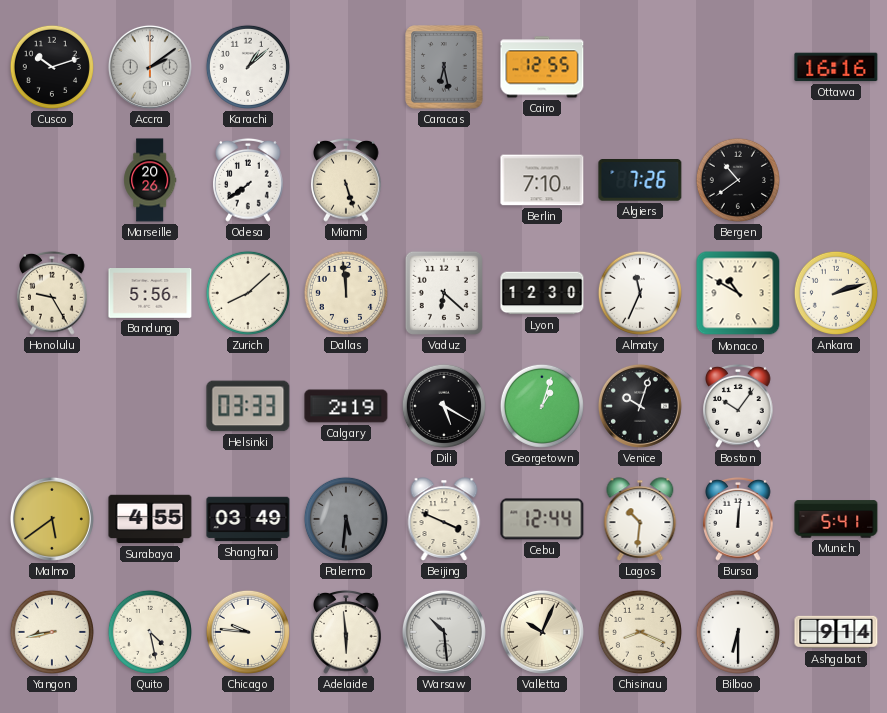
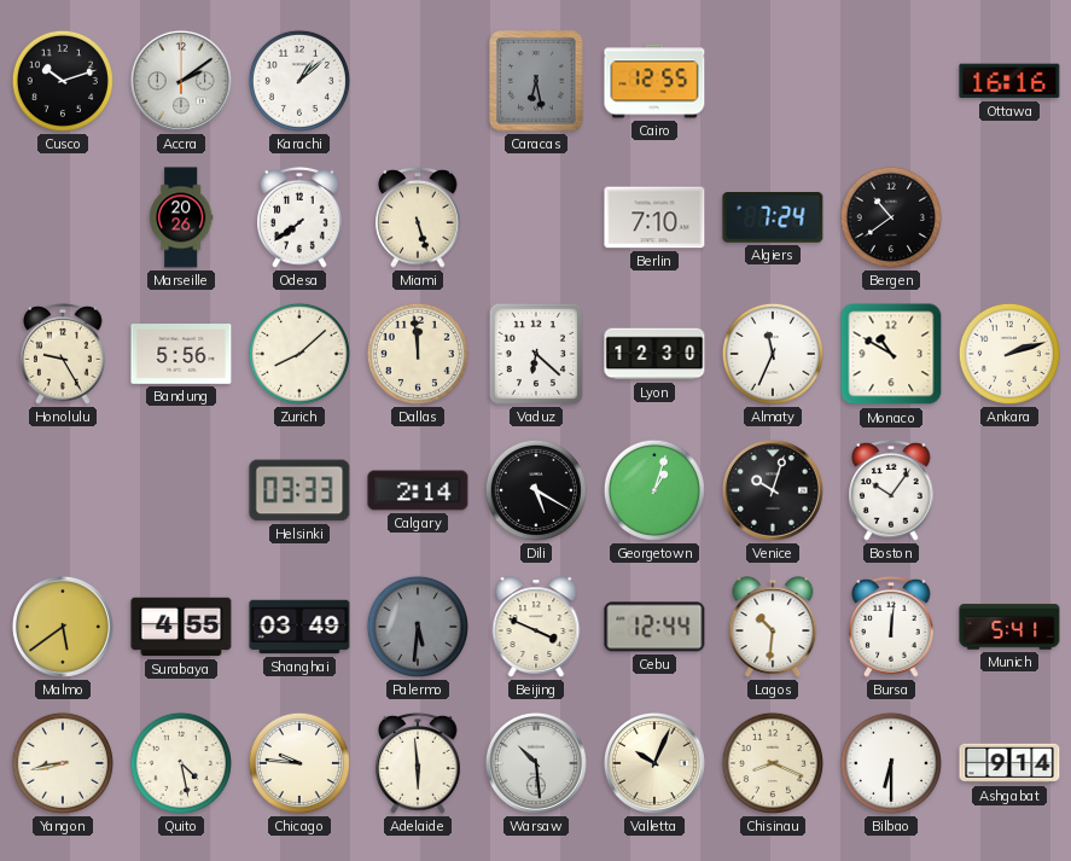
Algiers: 7:26 -> 7:24 (773, 219)
Calgary: 2:19 -> 2:14 (418, 490)
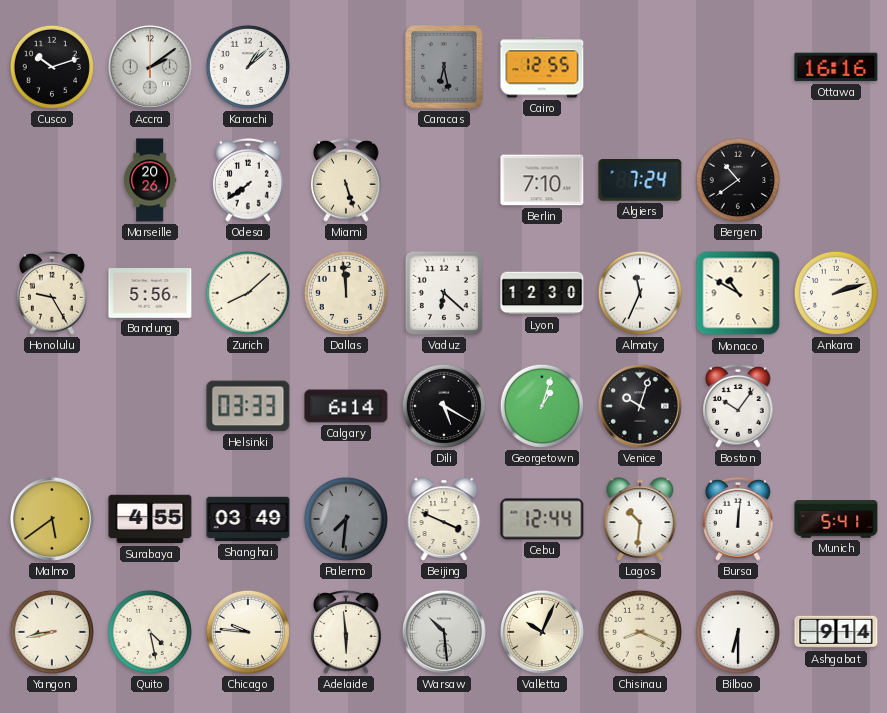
Calgary: 2:14 -> 6:14 (346, 406)
Palermo: 5:31 -> 7:31 (346, 519)
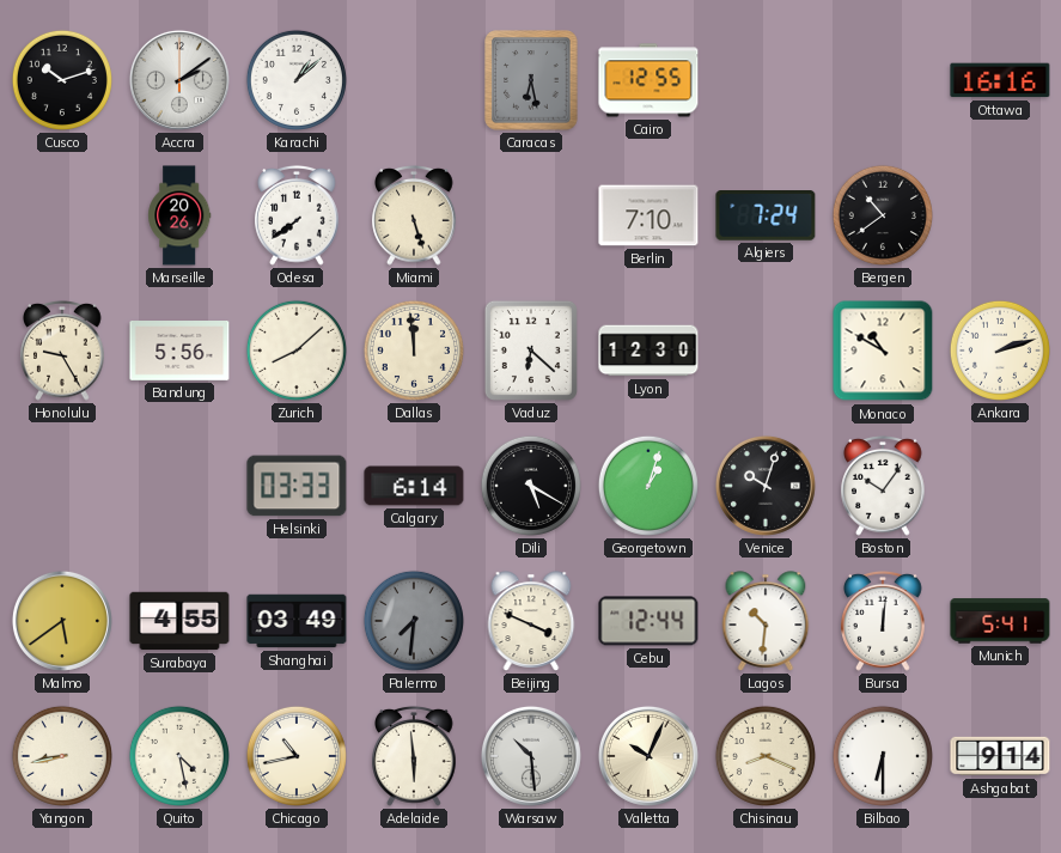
Almaty: 11:34 -> none (640, 293)
Chicago: 9:46 -> 10:43 (297, 756)
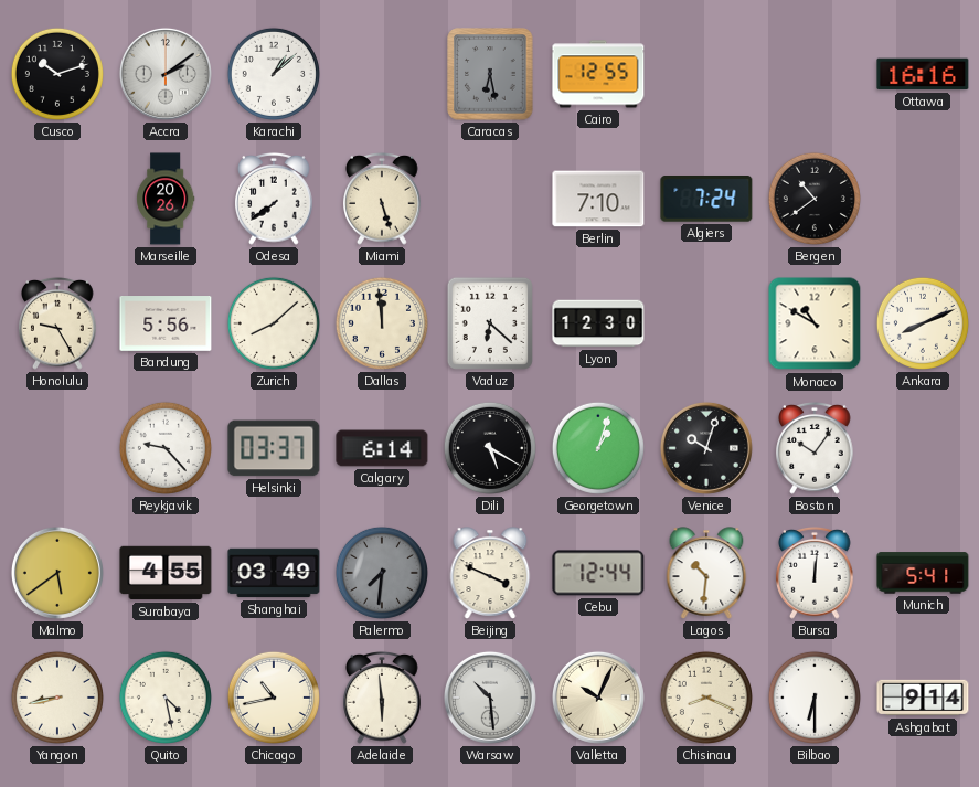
Ankara: 2:12 -> 8:11 (923, 323)
Reykjavik: none -> 9:23 (166, 448)
Helsinki: 03:33 -> 03:37 (274, 448)
